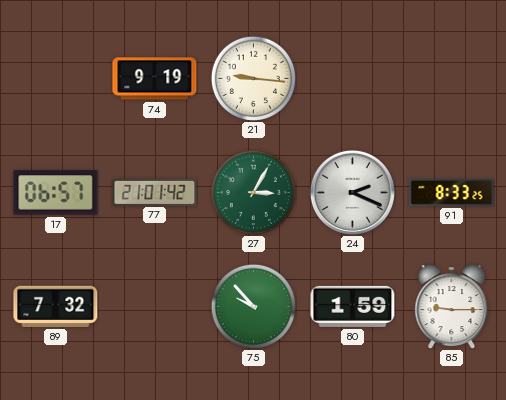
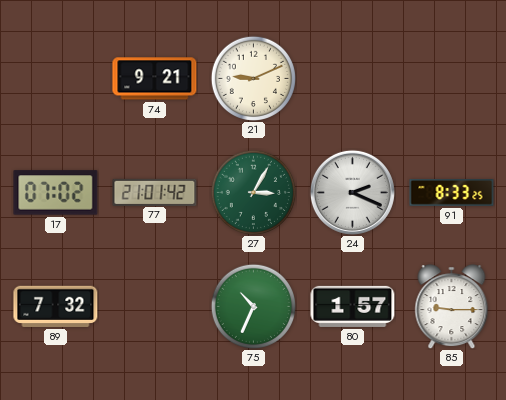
74: 9:19 -> 9:21 (155, 79)
21: 9:16 -> 9:11 (253, 78)
17: 06:57 -> 07:02 (56, 193)
75: 9:53 -> 10:34 (253, 306)
80: 1:59 -> 1:57 (353, 306)
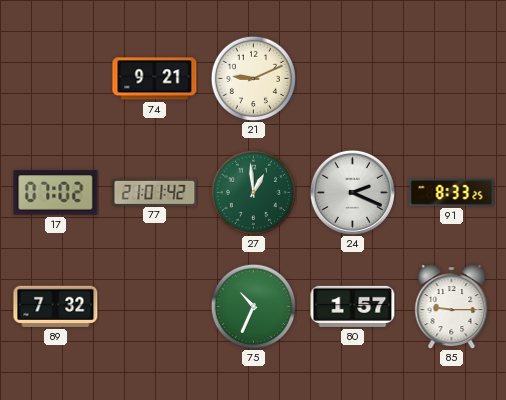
27: 3:05 -> 12:59 (253, 192)
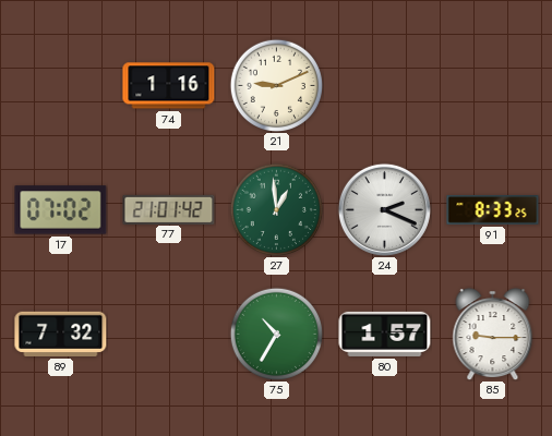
74: 9:21 -> 1:16 (169, 86)
75: 10:34 -> 10:35 (276, 334)
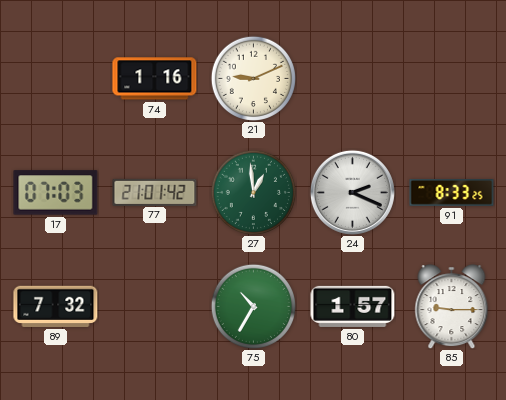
17: 07:02 -> 07:03 (56, 193)
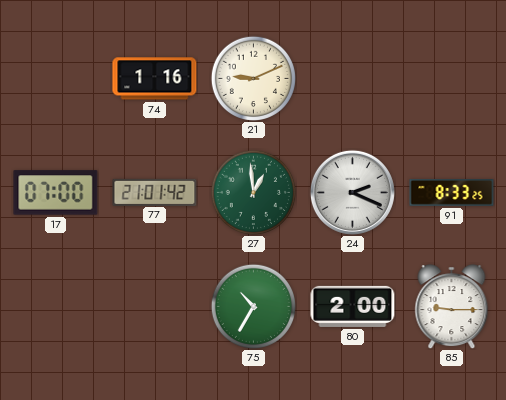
17: 07:03 -> 07:00 (56, 193)
89: 7:32 -> none (56, 306)
80: 1:57 -> 2:00 (353, 306)
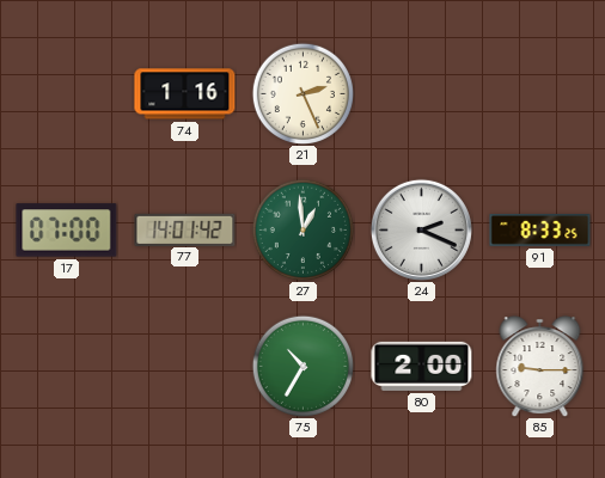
21: 9:11 -> 2:26 (302, 93)
77: 21:01 -> 14:01 (185, 229)
